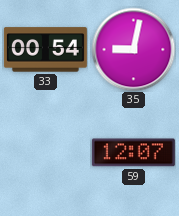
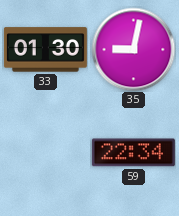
33: 00:54 -> 01:30 (45, 50)
59: 12:07 -> 22:34 (133, 153)
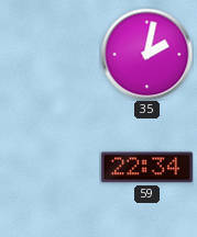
33: 01:30 -> none (45, 50)
35: 9:02 -> 2:02 (146, 54)
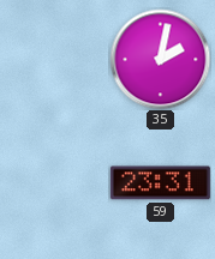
59: 22:34 -> 23:31 (160, 183)
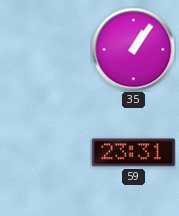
35: 2:02 -> 1:06 (133, 49)
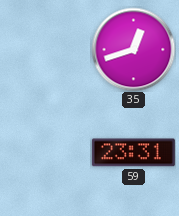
35: 1:06 -> 12:42 (133, 49)
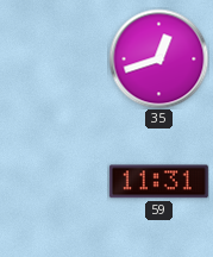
59: 23:31 -> 11:31 (158, 182)
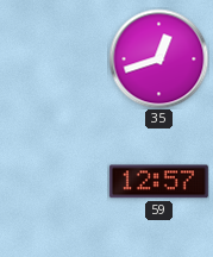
59: 11:31 -> 12:57 (158, 182)
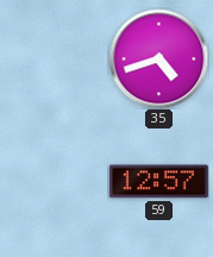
35: 12:42 -> 4:42 (158, 58)
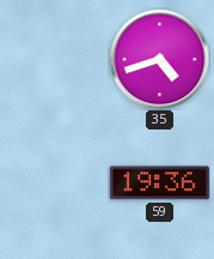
59: 12:57 -> 19:36 (159, 183)
